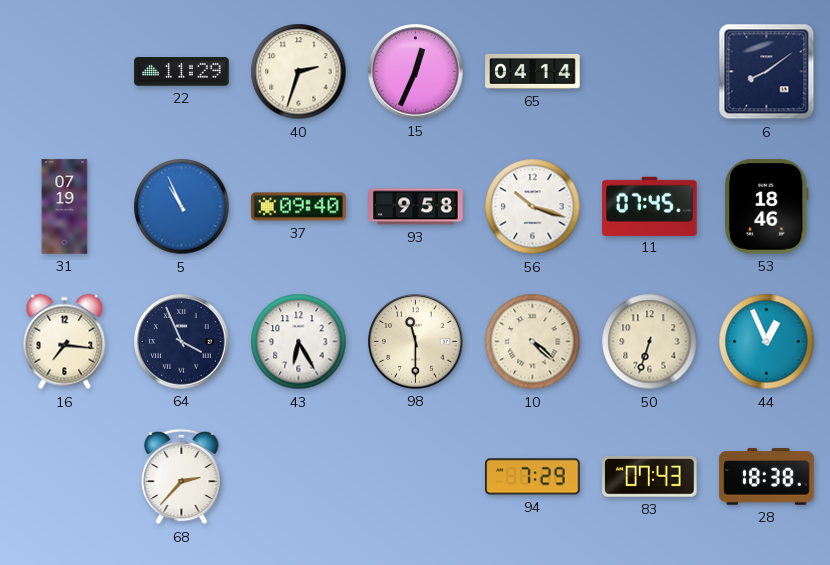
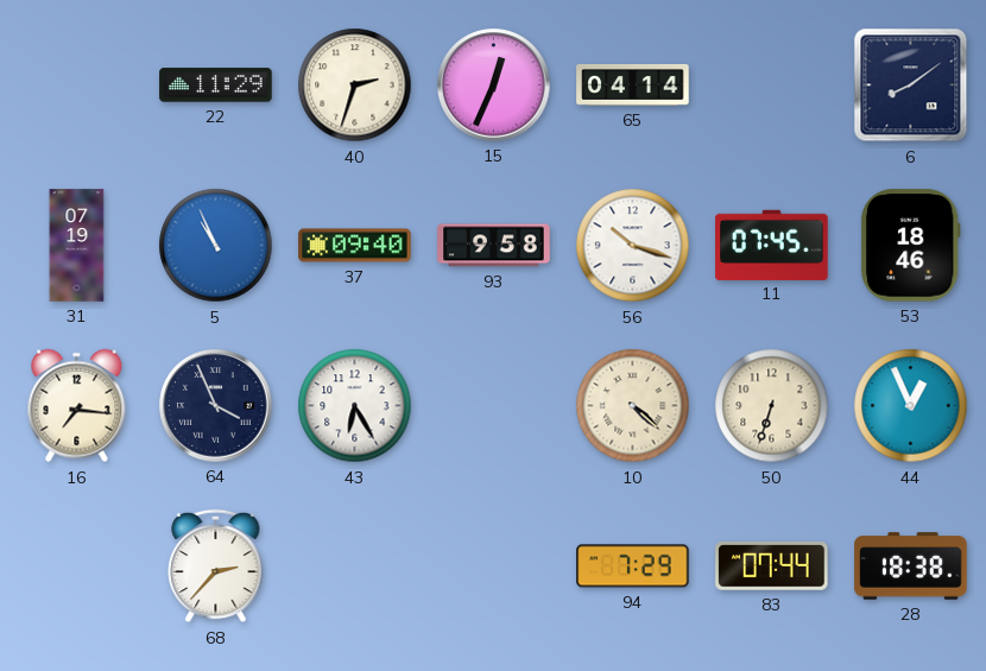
98: 11:30 -> none (416, 342)
83: 07:43 -> 07:44 (772, 566)
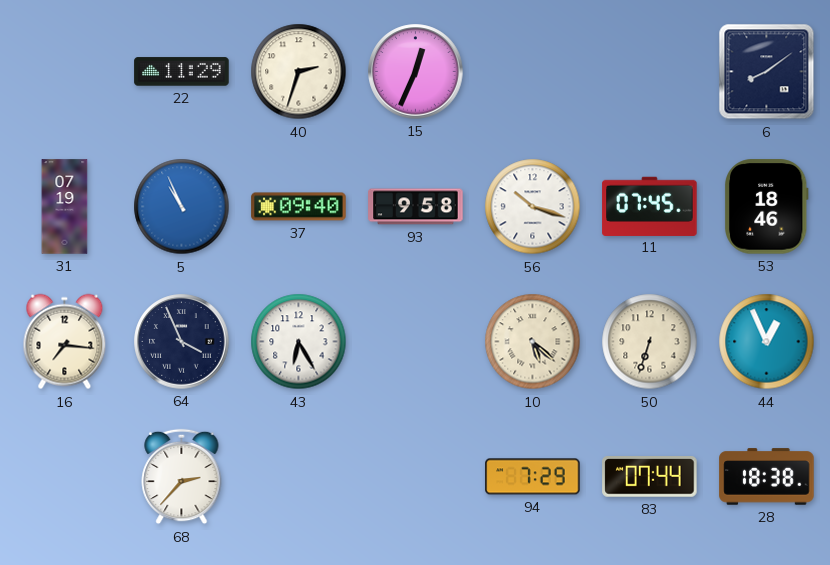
65: 04:14 -> none (633, 84)
10: 4:22 -> 5:22 (533, 342)
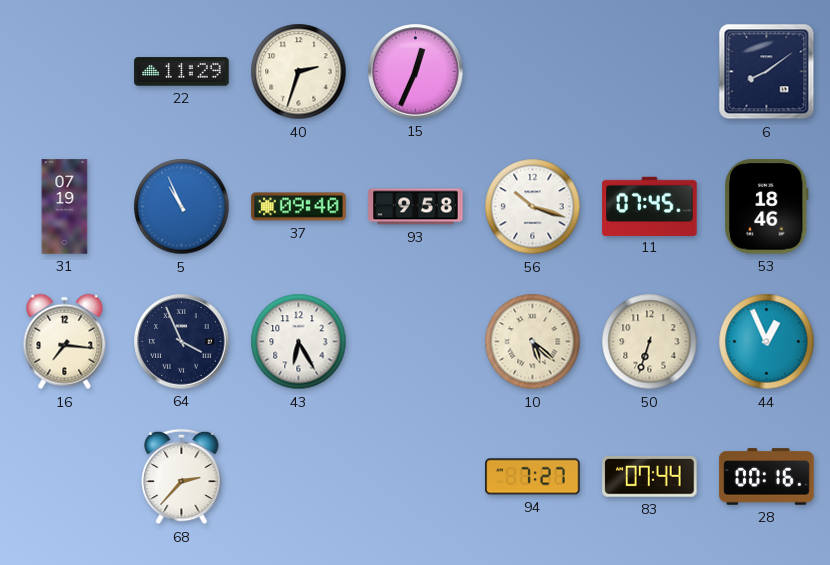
94: 7:29 -> 7:27 (533, 477)
28: 18:38 -> 00:16 (767, 477)
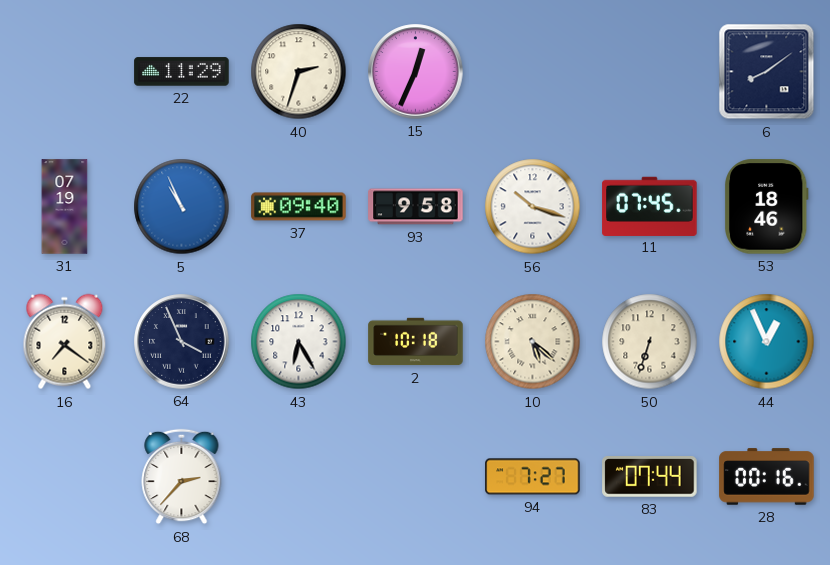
16: 7:16 -> 7:21 (65, 342)
2: none -> 10:18 (416, 342)
